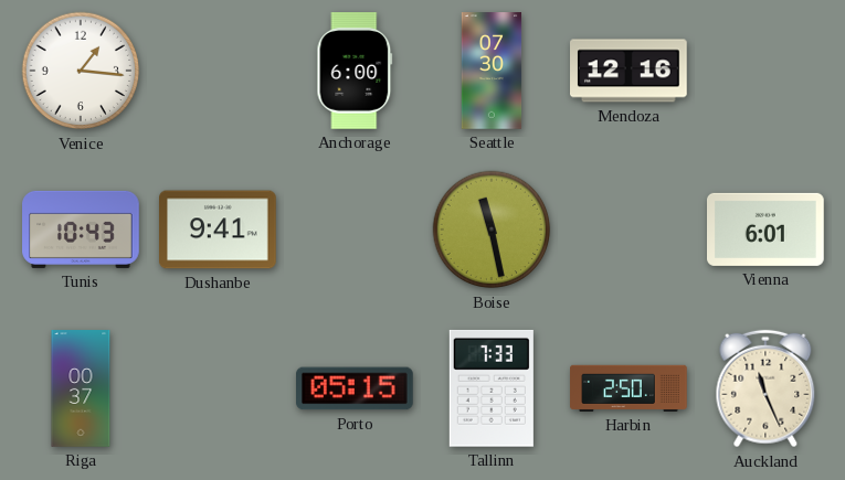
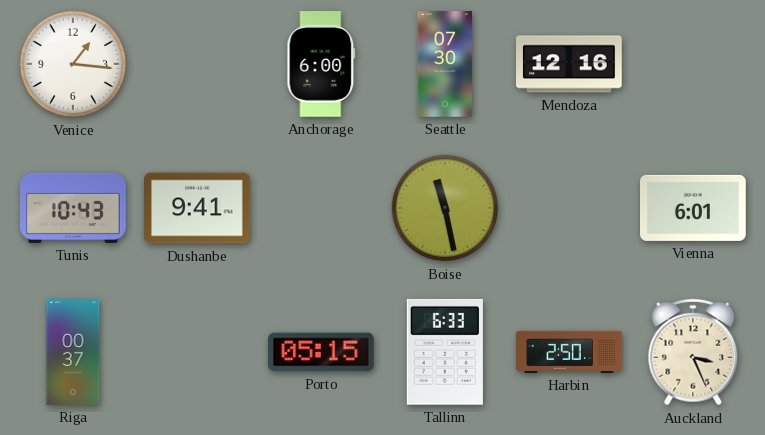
Tallinn: 7:33 -> 6:33 (445, 352)
Auckland: 11:26 -> 3:26 (693, 352)
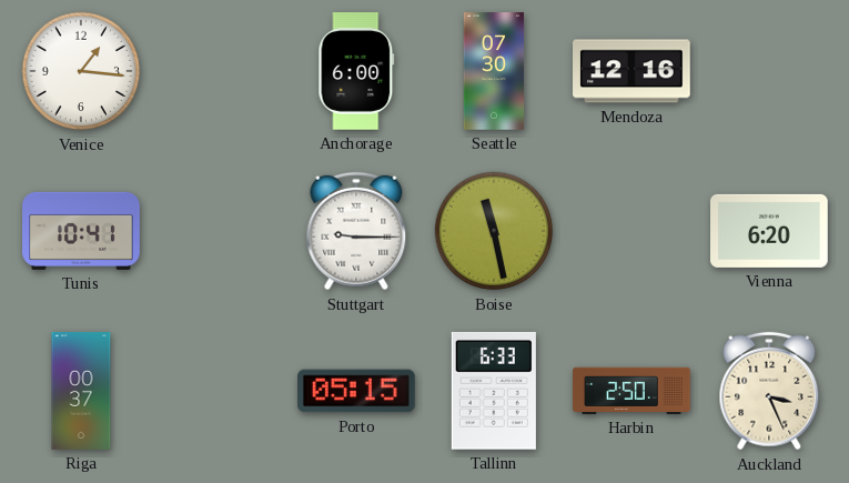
Tunis: 10:43 -> 10:41 (81, 231)
Dushanbe: 9:41 -> none (198, 208)
Stuttgart: none -> 9:15 (356, 231)
Vienna: 6:01 -> 6:20 (770, 231)
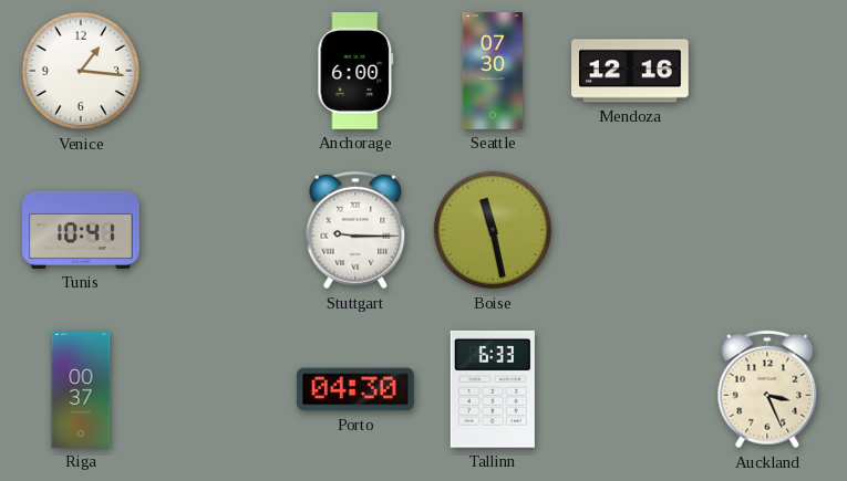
Vienna: 6:20 -> none (770, 231)
Porto: 05:15 -> 04:30 (357, 389)
Harbin: 2:50 -> none (631, 391)
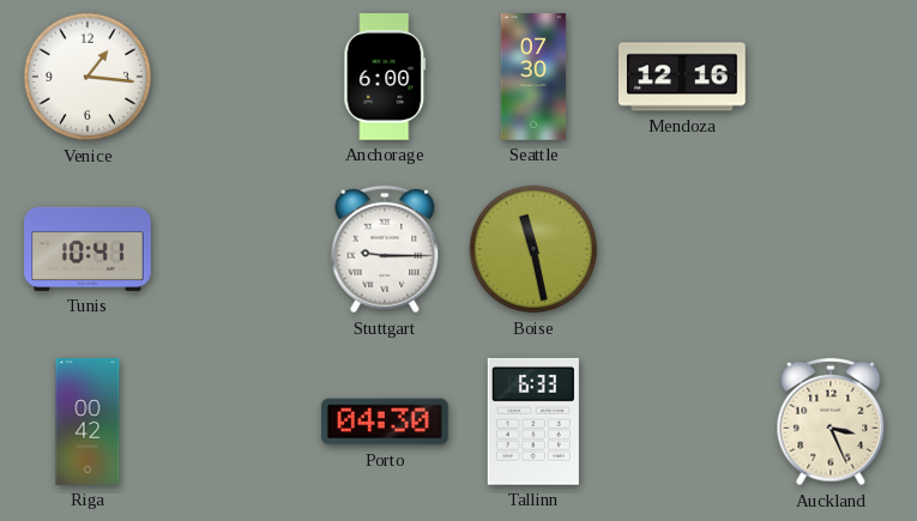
Riga: 00:37 -> 00:42 (88, 422)
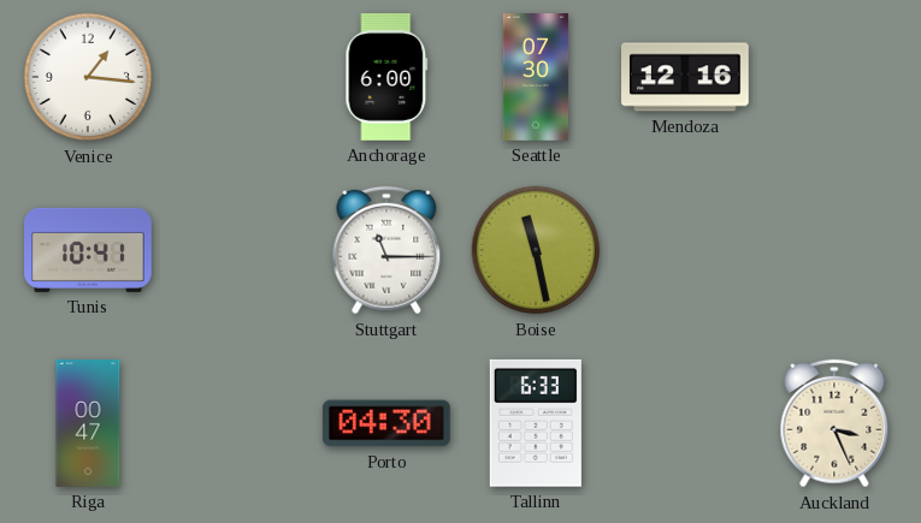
Stuttgart: 9:15 -> 11:15 (386, 250)
Riga: 00:42 -> 00:47 (88, 423)
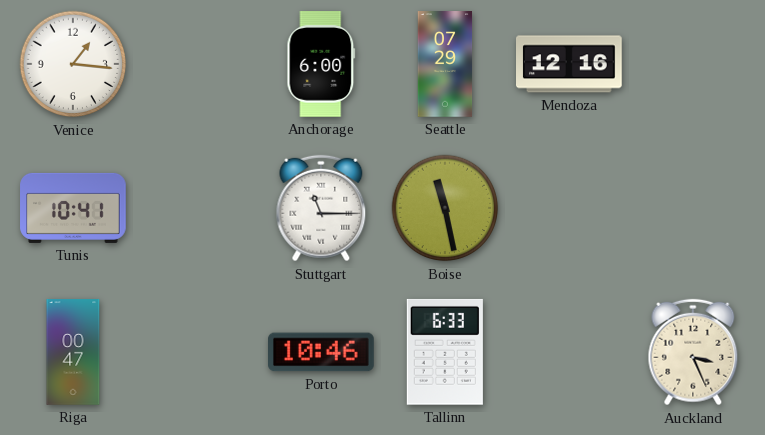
Seattle: 07:30 -> 07:29 (445, 64)
Porto: 04:30 -> 10:46 (322, 352)
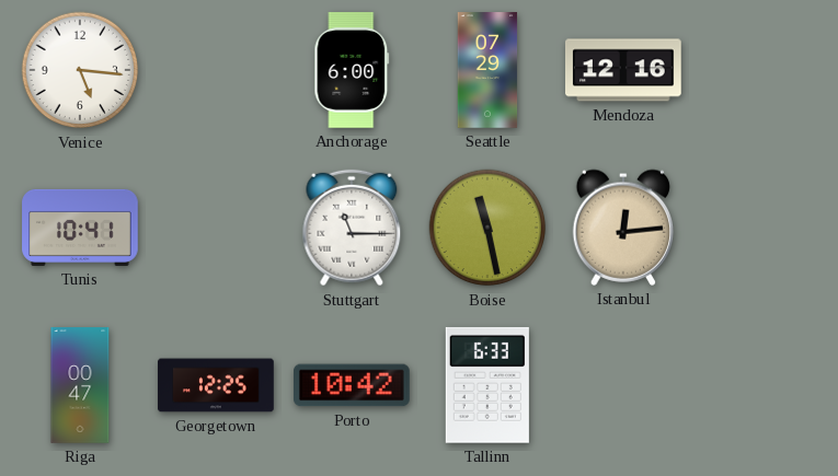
Venice: 1:16 -> 5:16 (80, 70)
Istanbul: none -> 12:14 (623, 228)
Georgetown: none -> 12:25 (216, 385)
Porto: 10:46 -> 10:42 (353, 385)
Auckland: 3:26 -> none (693, 352)
